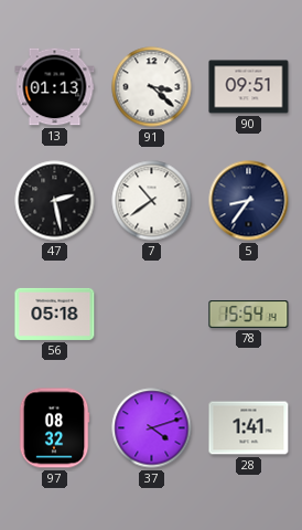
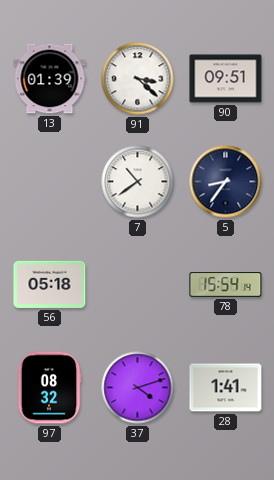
13: 01:13 -> 01:39 (50, 79)
47: 2:28 -> none (55, 201)
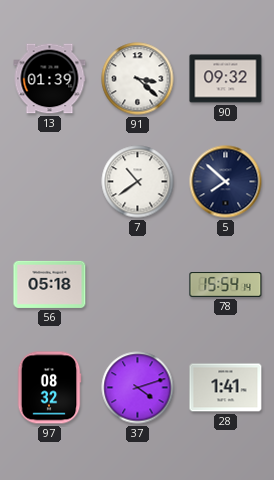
90: 09:51 -> 09:32 (226, 79)
5: 8:36 -> 7:52 (226, 182)
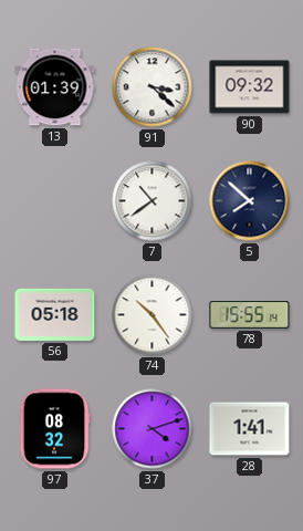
74: none -> 10:24 (153, 315)
78: 15:54 -> 15:55 (250, 315)
